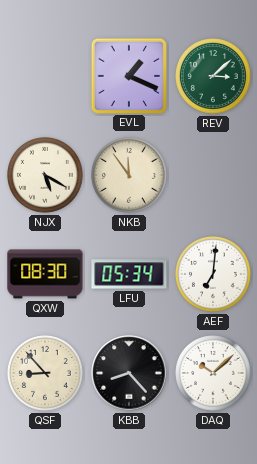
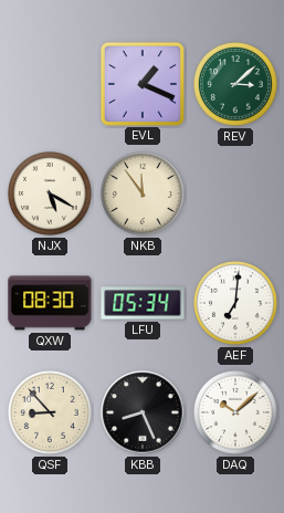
KBB: 8:23 -> 8:26 (143, 412)
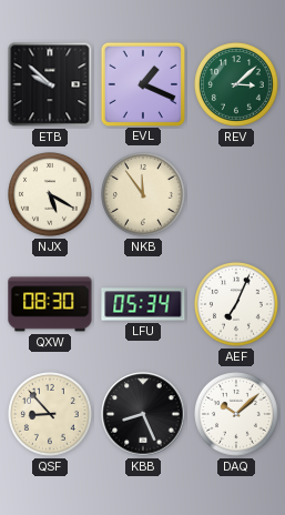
ETB: none -> 9:52 (50, 84)
AEF: 7:01 -> 7:04 (237, 305)
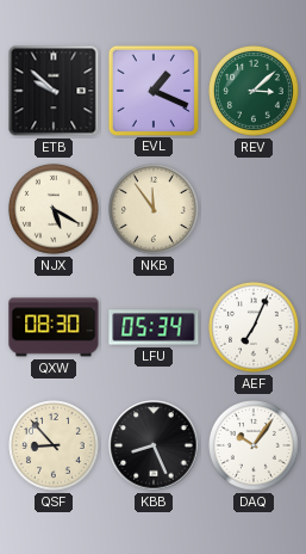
DAQ: 10:08 -> 10:06 (255, 447)
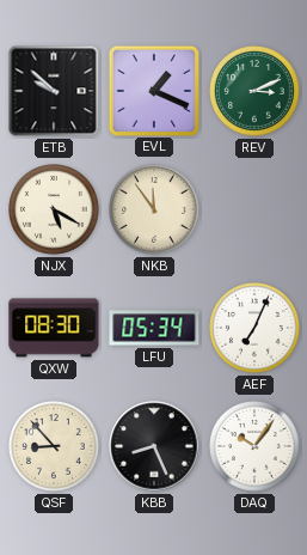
REV: 3:08 -> 3:11 (256, 92)
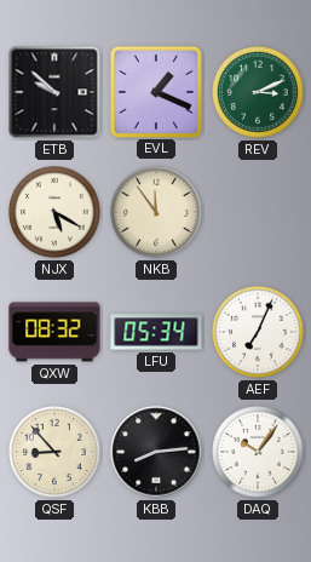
QXW: 08:30 -> 08:32 (54, 332)
KBB: 8:26 -> 8:14 (156, 452)
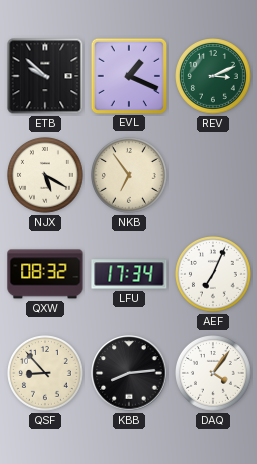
NKB: 11:54 -> 6:54 (130, 176)
LFU: 05:34 -> 17:34 (129, 274)
DAQ: 10:06 -> 4:06 (214, 374)
